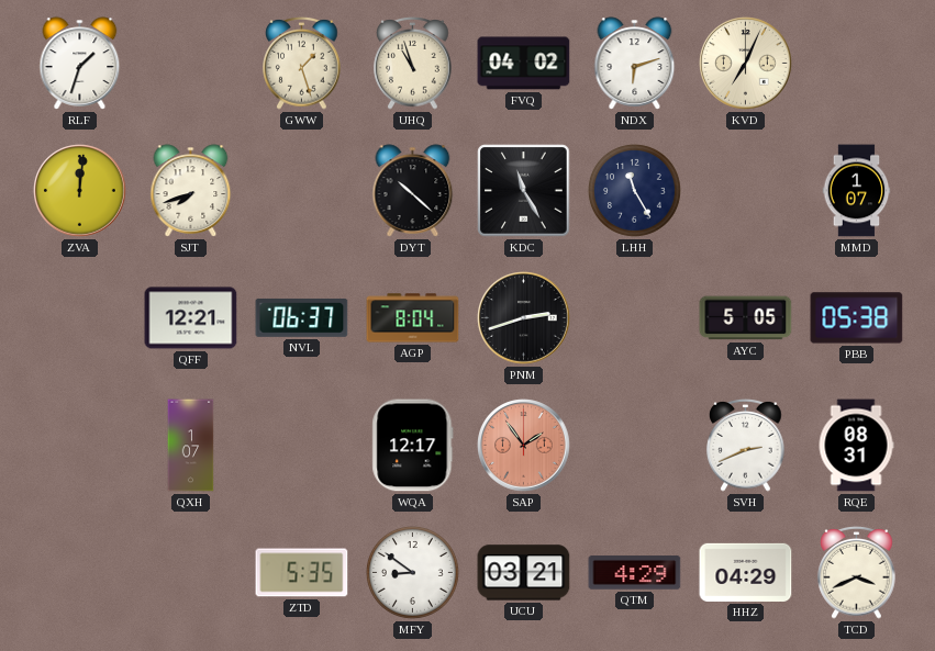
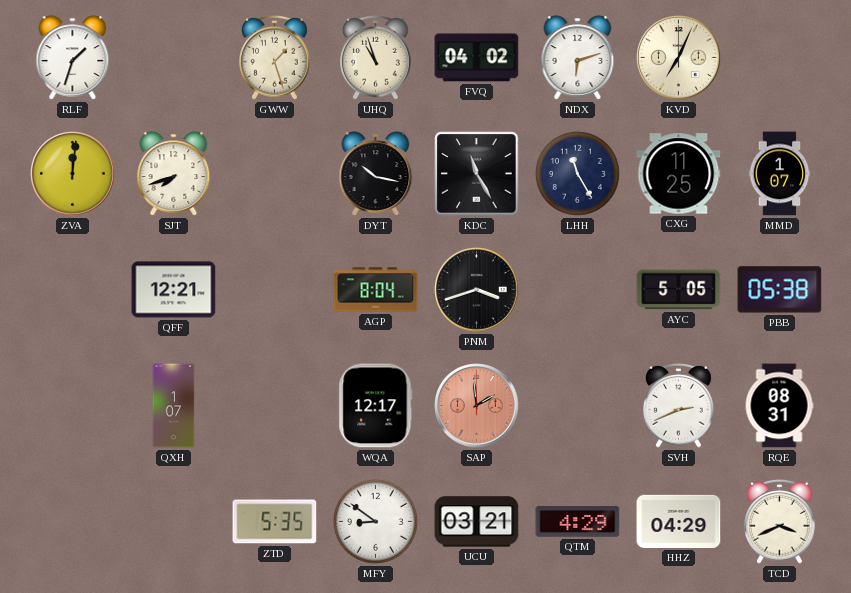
DYT: 10:22 -> 10:17 (376, 174)
CXG: none -> 11:25 (679, 174)
NVL: 06:37 -> none (302, 318)
PNM: 2:42 -> 3:42 (477, 290)
SAP: 1:54 -> 1:59 (477, 406)
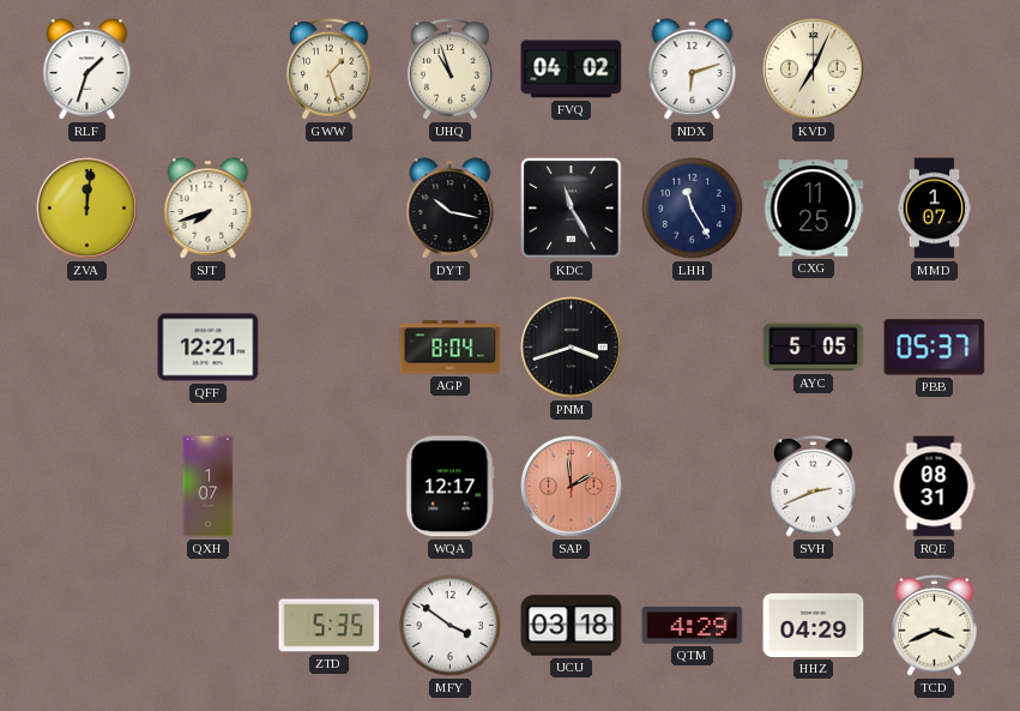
PBB: 05:38 -> 05:37 (935, 348)
MFY: 8:51 -> 3:51 (449, 625)
UCU: 03:21 -> 03:18 (572, 626)
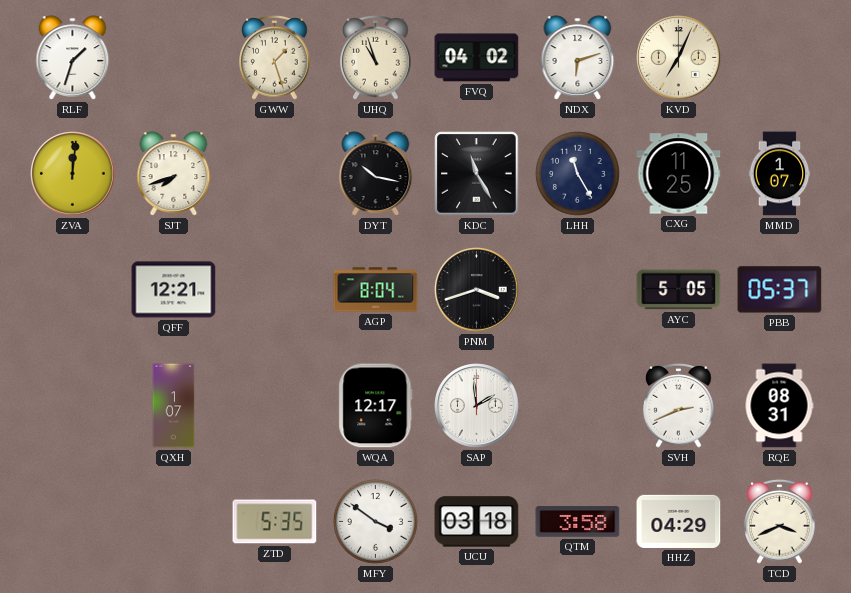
SAP dial: salmon -> white (477, 406)
QTM: 4:29 -> 3:58 (578, 522)
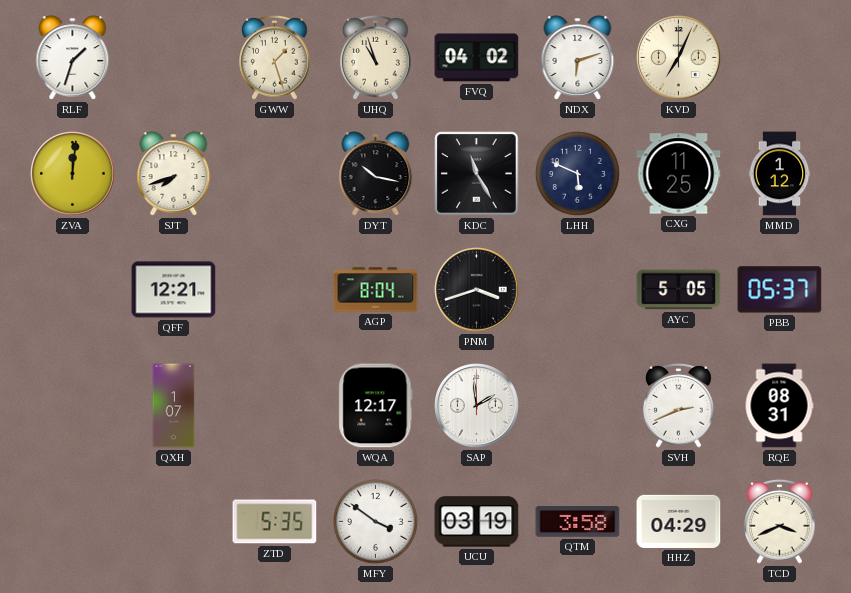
LHH: 11:25 -> 5:49 (577, 173)
MMD: 1:07 -> 1:12 (780, 174)
UCU: 03:18 -> 03:19 (477, 522)
